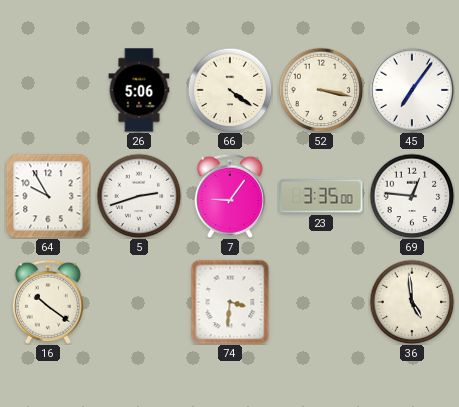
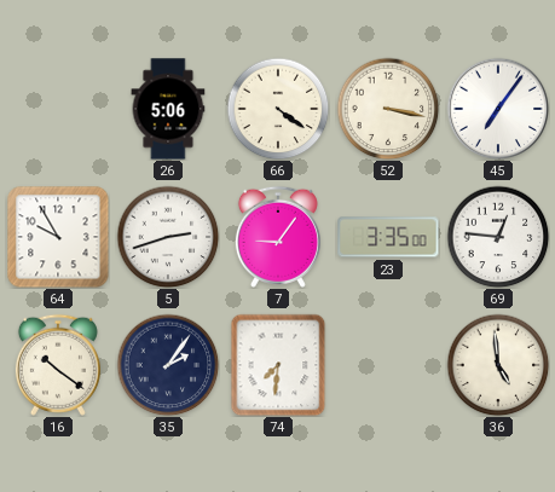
35: none -> 2:06 (168, 365)
74: 3:31 -> 7:31 (278, 365)
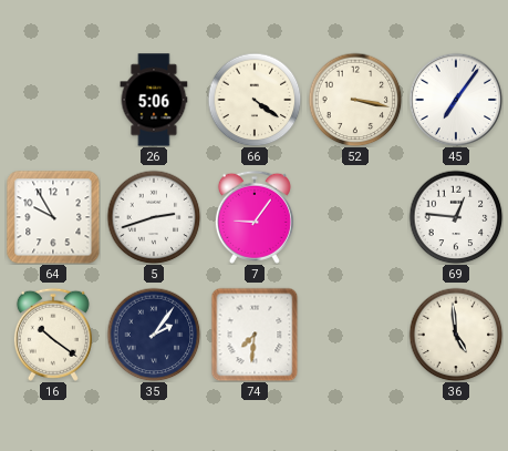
23: 3:35 -> none (388, 237)
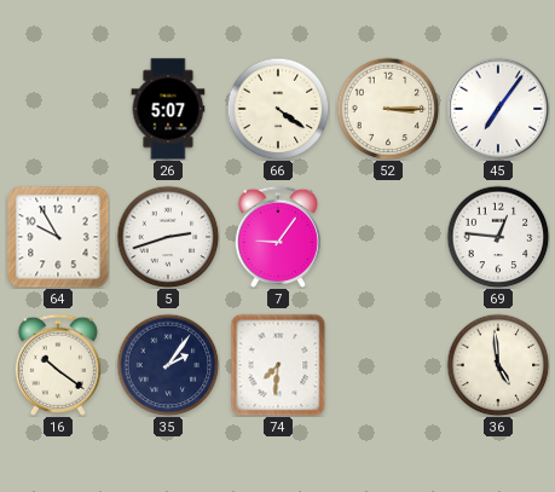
26: 5:06 -> 5:07 (168, 109)
52: 3:17 -> 3:15 (388, 109)
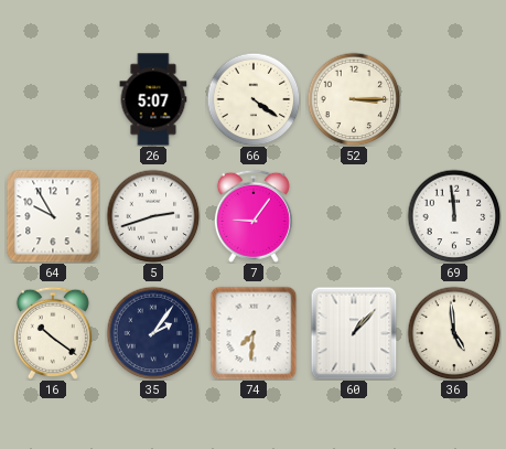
45: 7:06 -> none (498, 109)
69: 12:46 -> 11:59 (454, 216)
60: none -> 1:07 (354, 333)
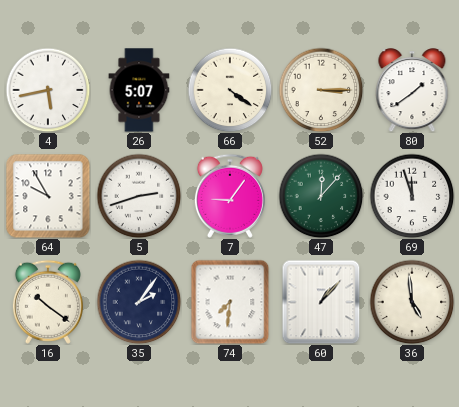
4: none -> 5:43 (48, 90)
80: none -> 1:39 (412, 90)
47: none -> 12:07 (321, 196)
69: 11:59 -> 11:57 (412, 196)
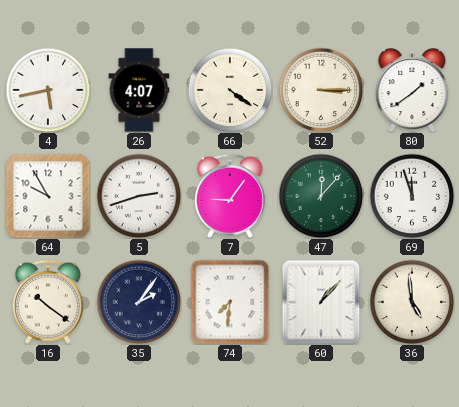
26: 5:07 -> 4:07 (139, 90)
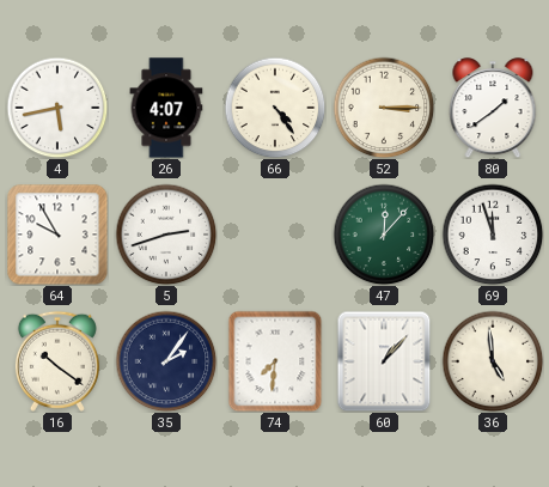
66: 4:21 -> 4:24 (275, 108)
7: 9:06 -> none (230, 196)
